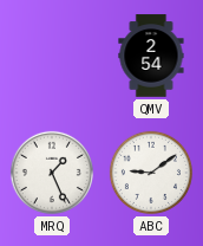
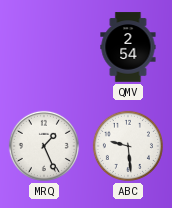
ABC: 9:09 -> 9:29 (128, 146)
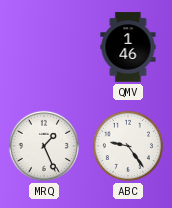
QMV: 2:54 -> 1:46 (128, 47)
ABC: 9:29 -> 9:24 (128, 146)
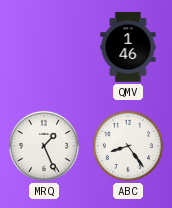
ABC: 9:24 -> 8:24 (128, 146)
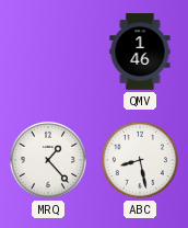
MRQ: 1:26 -> 1:23 (48, 160)
ABC: 8:24 -> 8:28 (140, 160)
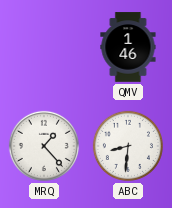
ABC: 8:28 -> 8:31 (128, 146)
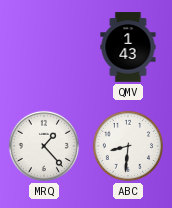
QMV: 1:46 -> 1:43 (128, 47)
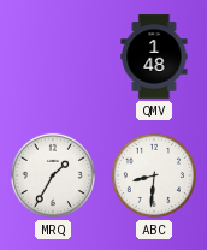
QMV: 1:43 -> 1:48 (154, 56)
MRQ: 1:23 -> 1:35 (53, 175)
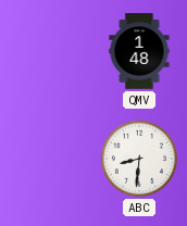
MRQ: 1:35 -> none (53, 175)
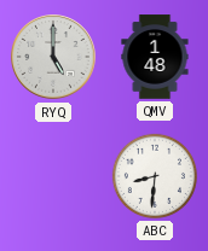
RYQ: none -> 5:00 (53, 57)
